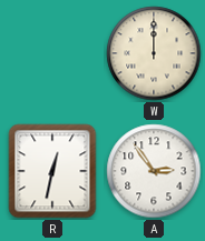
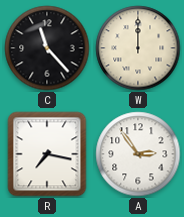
C: none -> 11:23 (47, 48)
R: 12:32 -> 7:17 (47, 154)
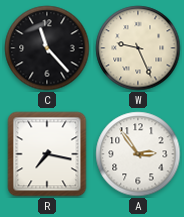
W: 12:00 -> 9:26 (138, 48)
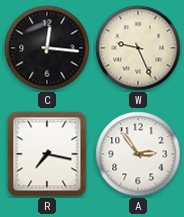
C: 11:23 -> 12:16 (47, 48)
